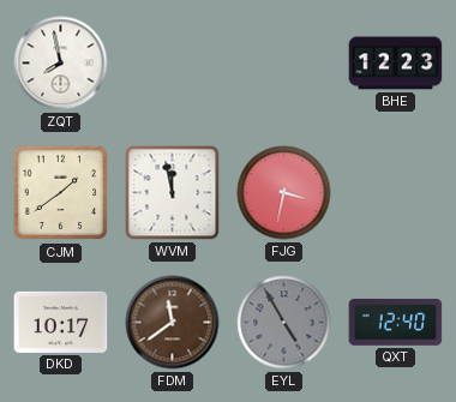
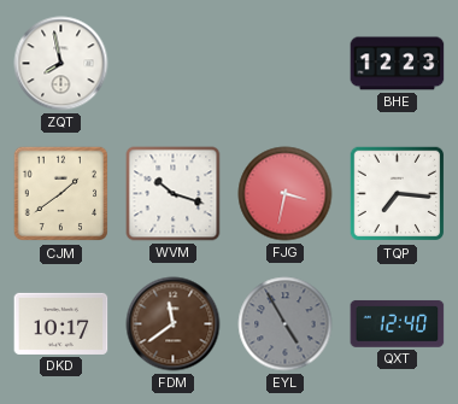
WVM: 11:58 -> 10:18 (174, 194)
TQP: none -> 7:16 (398, 194)
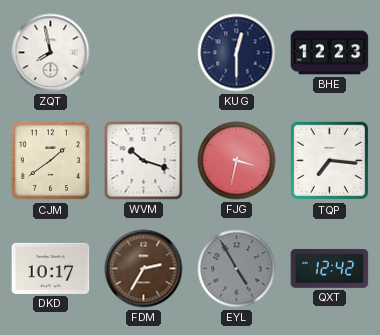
KUG: none -> 12:30 (237, 53)
FDM: 11:39 -> 2:35 (144, 269)
QXT: 12:40 -> 12:42 (330, 268)
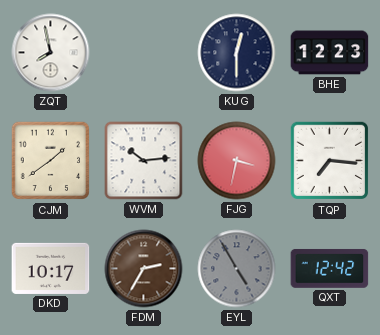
WVM: 10:18 -> 10:14 (144, 161)
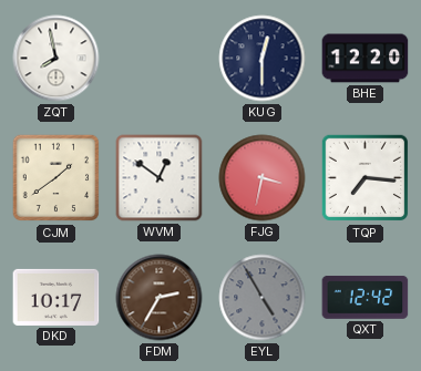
BHE: 12:23 -> 12:20 (366, 59)
WVM: 10:14 -> 12:51 (160, 178)
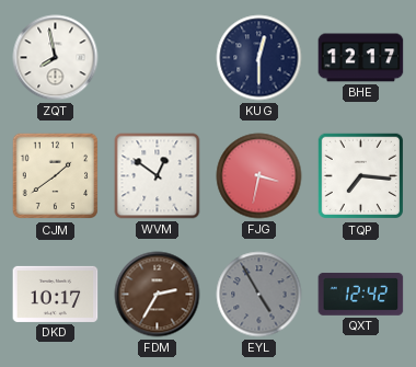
BHE: 12:20 -> 12:17 (361, 58)
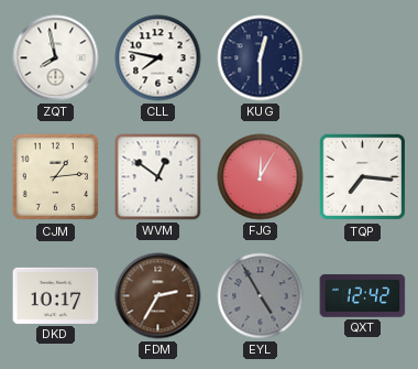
CLL: none -> 7:47 (158, 58)
BHE: 12:17 -> none (361, 58)
CJM: 1:39 -> 1:14 (56, 177)
FJG: 3:32 -> 12:05 (261, 177)
